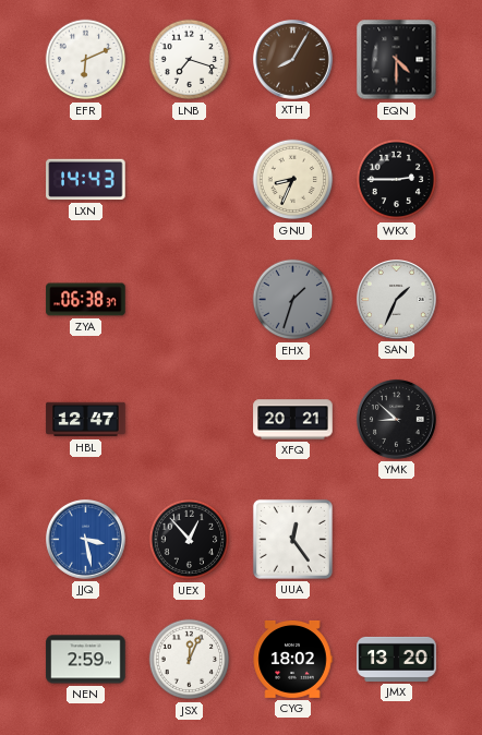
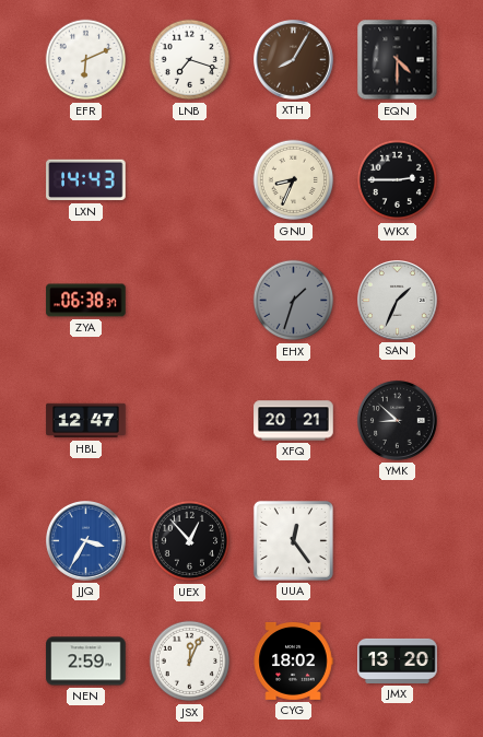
JJQ: 3:28 -> 3:35 (86, 541)
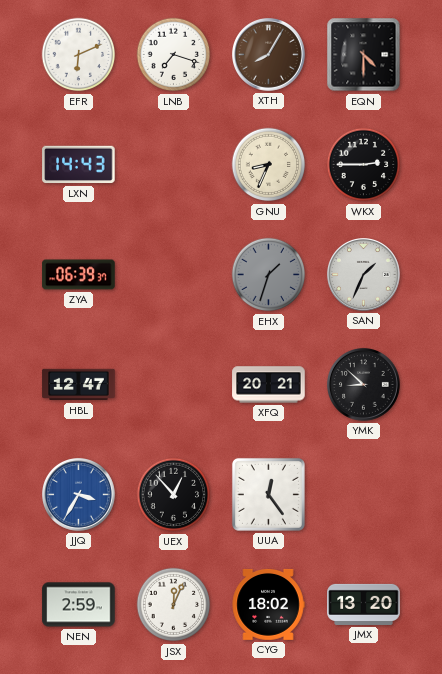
ZYA: 06:38 -> 06:39 (79, 275)
